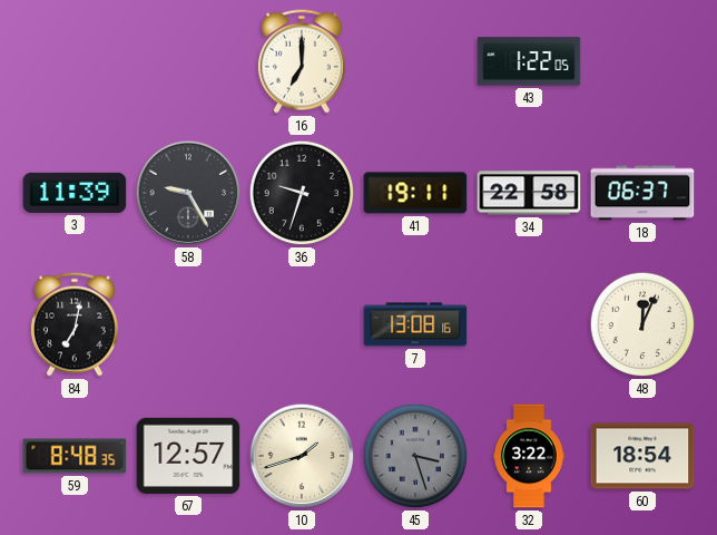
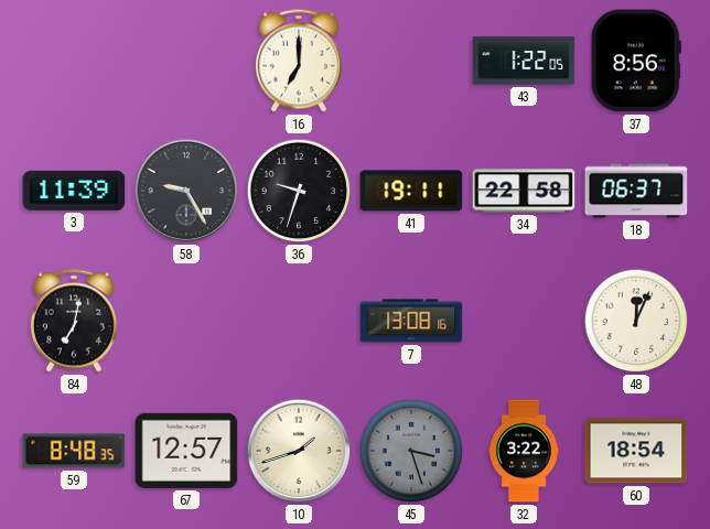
37: none -> 8:56 (636, 61)
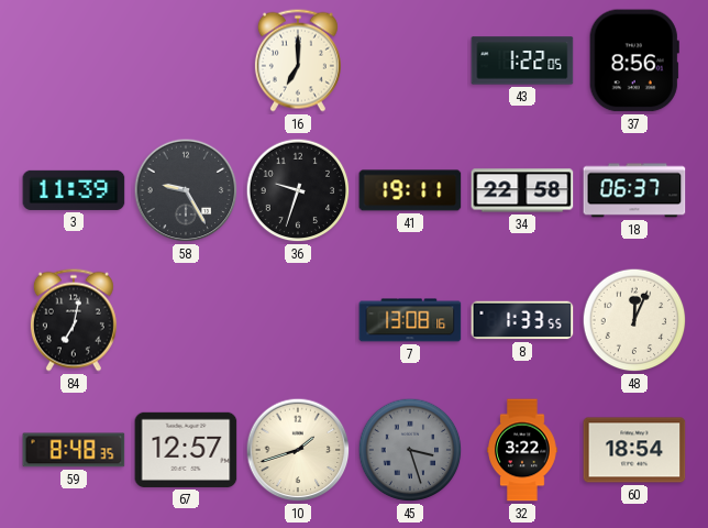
8: none -> 1:33 (522, 320)
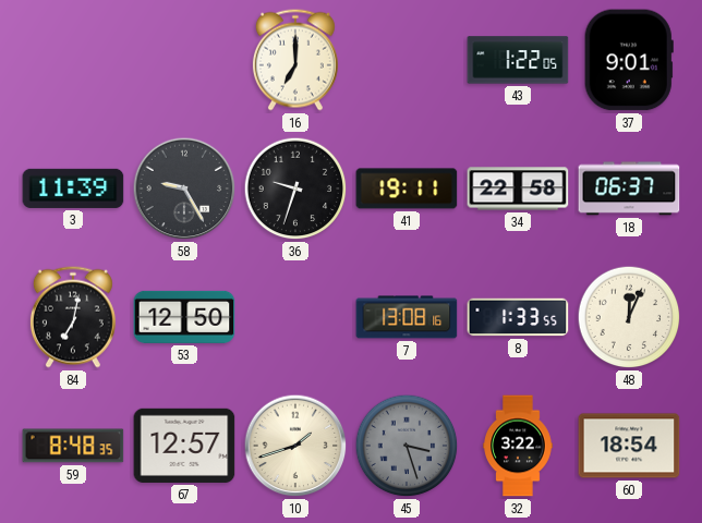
37: 8:56 -> 9:01 (629, 60)
53: none -> 12:50 (184, 317)
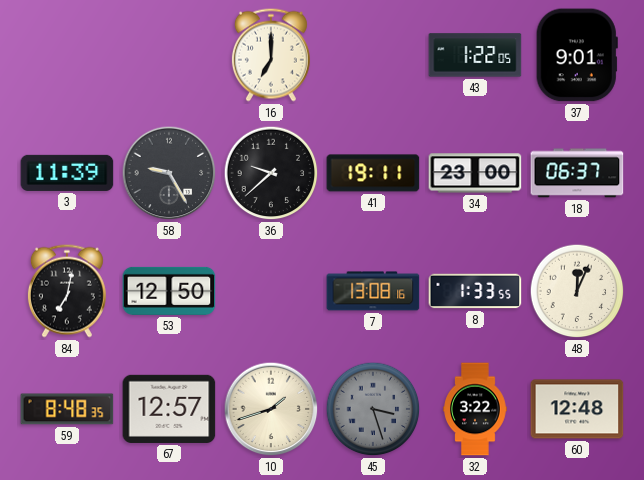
36: 9:33 -> 9:38 (271, 173)
34: 22:58 -> 23:00 (475, 173)
60: 18:54 -> 12:48 (577, 409)
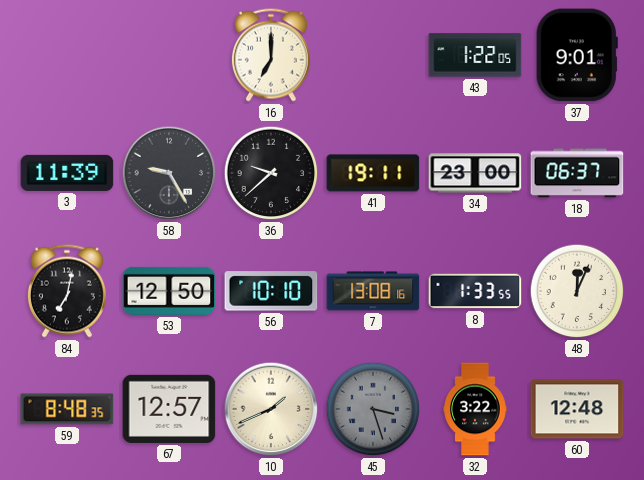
56: none -> 10:10 (271, 291)
10: 1:42 -> 1:41 (271, 409)
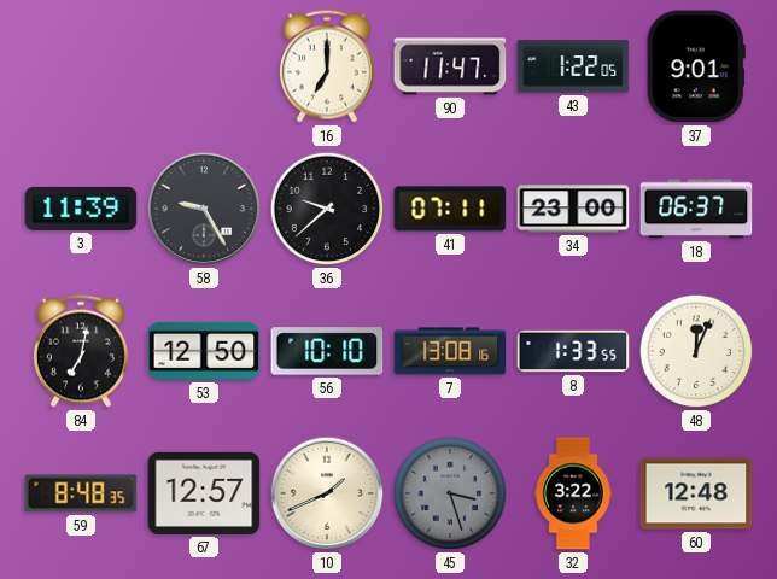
90: none -> 11:47 (450, 66)
41: 19:11 -> 07:11 (450, 209)
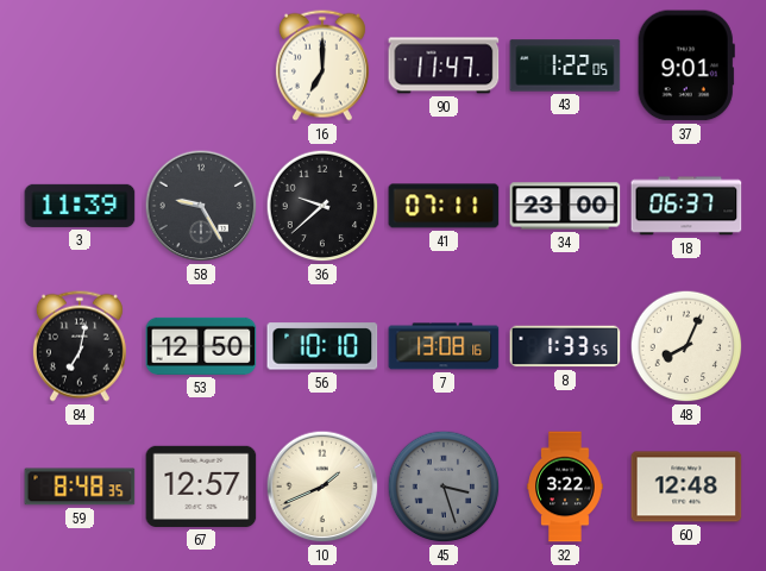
48: 12:04 -> 8:04 (686, 346)
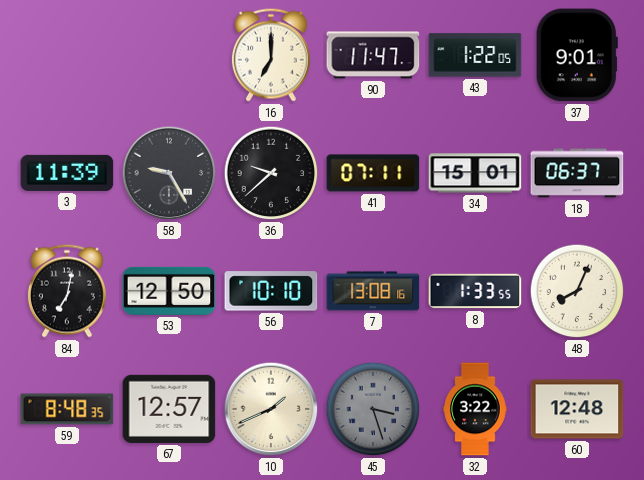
34: 23:00 -> 15:01 (475, 173)
